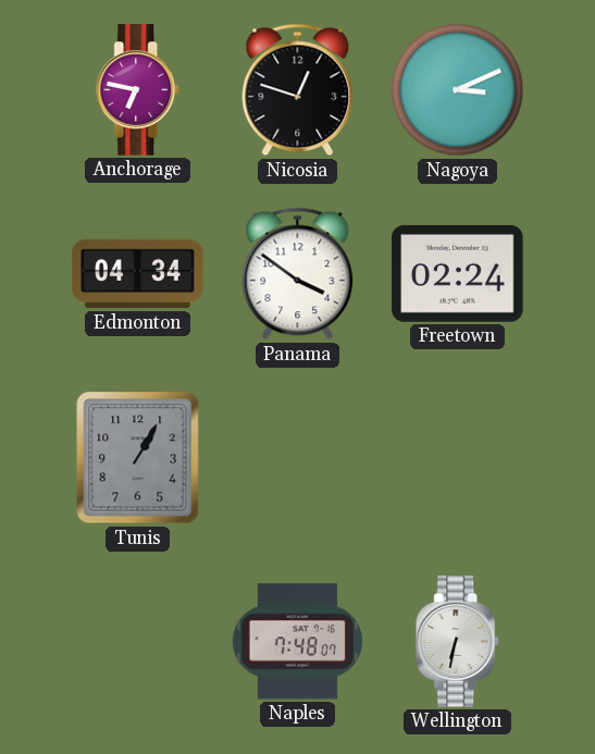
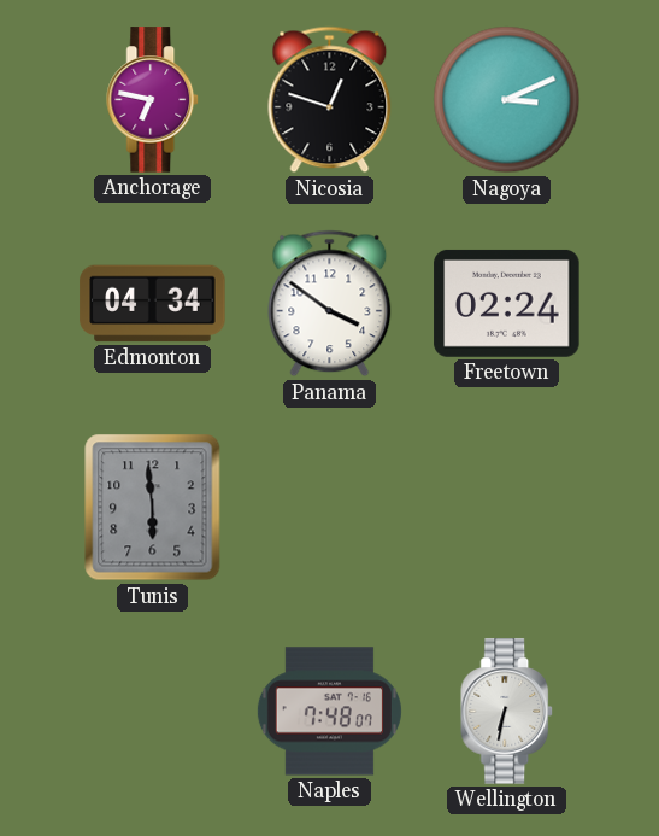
Tunis: 1:05 -> 5:59 (153, 508)
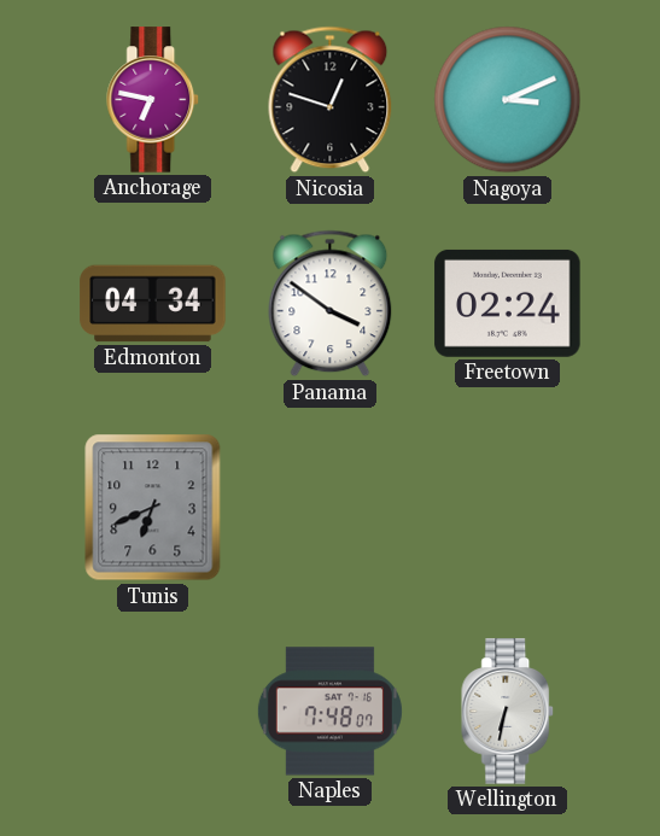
Tunis: 5:59 -> 6:41 (153, 508)
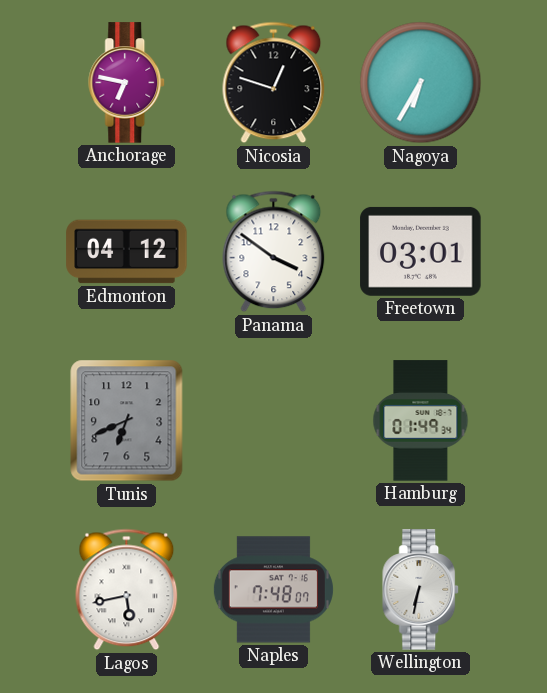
Nagoya: 3:11 -> 6:35 (421, 83)
Edmonton: 04:34 -> 04:12 (127, 252)
Freetown: 02:24 -> 03:01 (421, 251)
Hamburg: none -> 01:49 (421, 421)
Lagos: none -> 5:43 (127, 590)
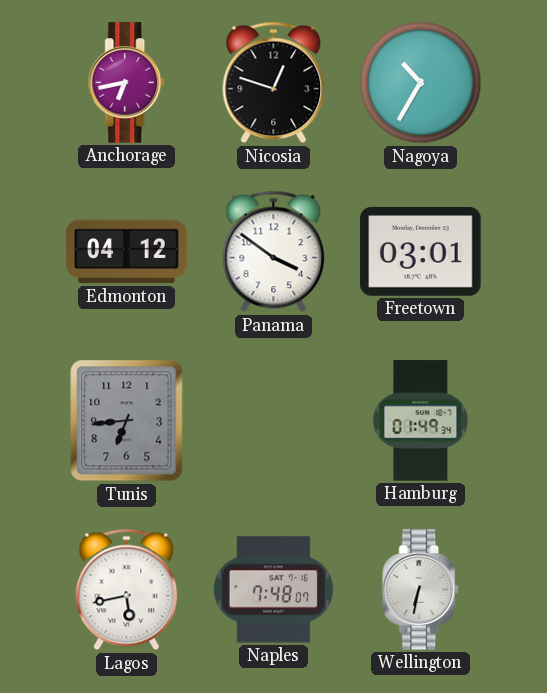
Anchorage: 6:47 -> 6:43 (127, 83)
Nagoya: 6:35 -> 10:35 (421, 83)
Tunis: 6:41 -> 6:44 (127, 421)
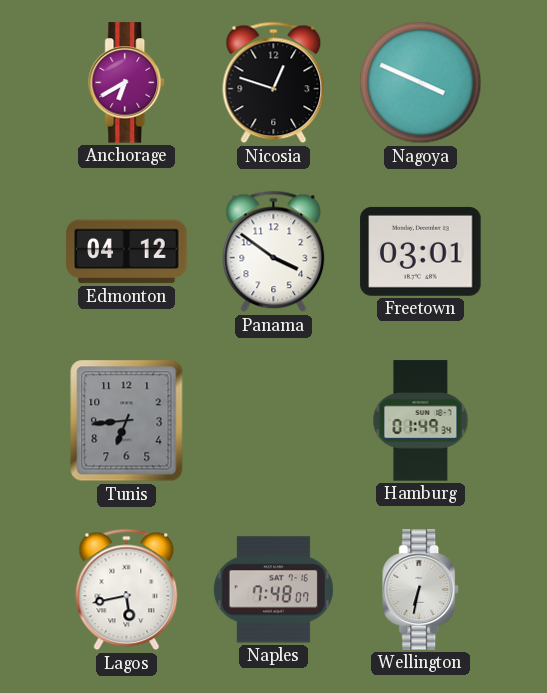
Anchorage: 6:43 -> 6:40 (127, 83)
Nagoya: 10:35 -> 3:49 (421, 83)
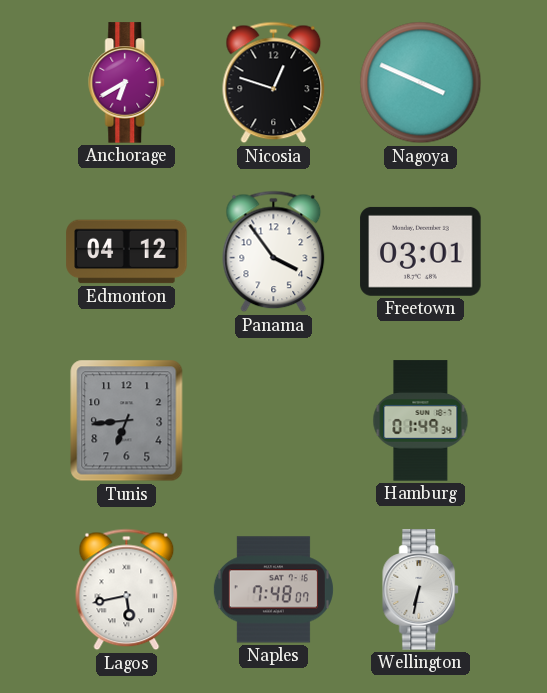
Panama: 3:51 -> 3:54 (274, 252)
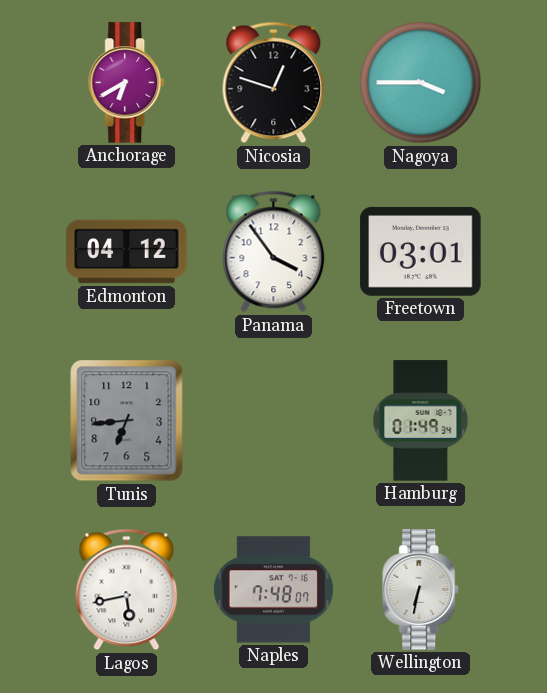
Nagoya: 3:49 -> 3:45 (421, 83)
